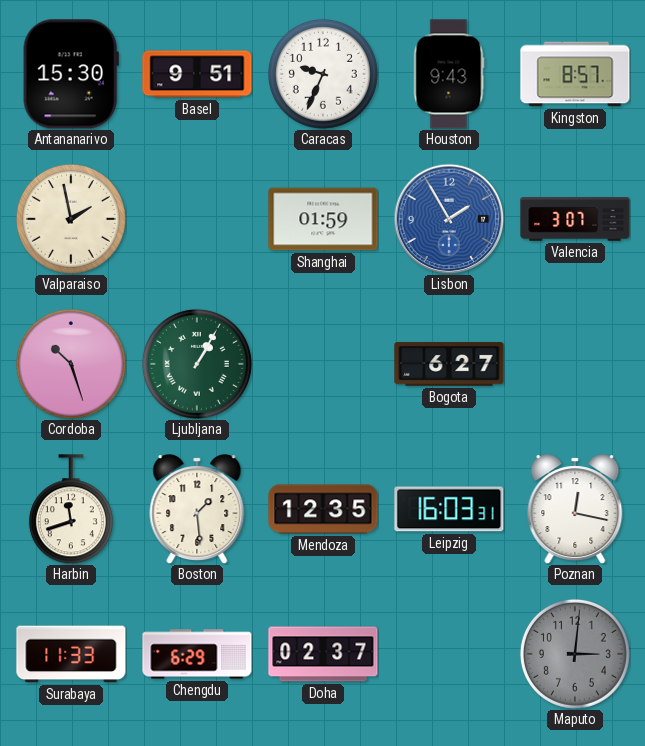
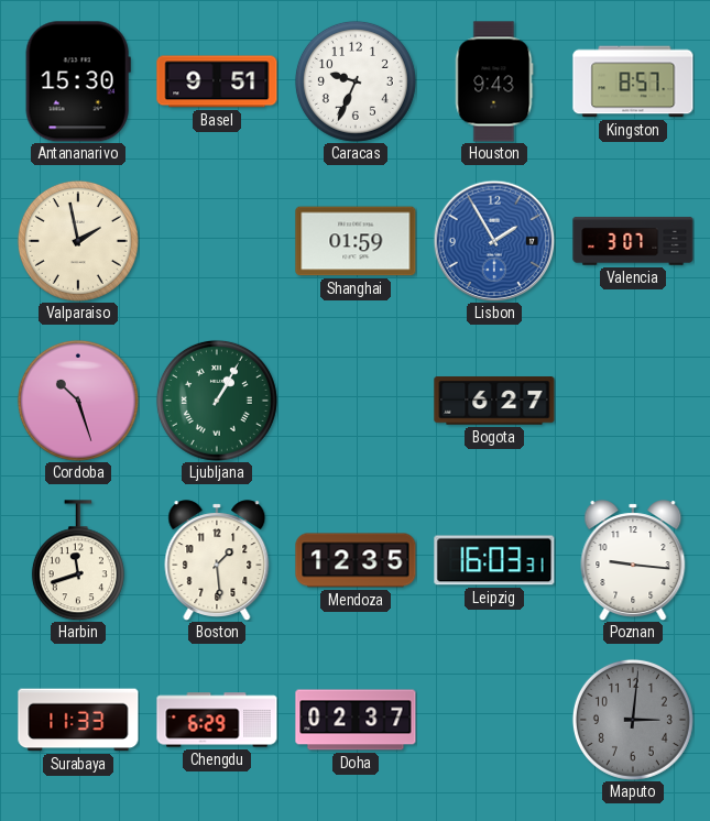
Poznan: 12:17 -> 9:16 (633, 560)
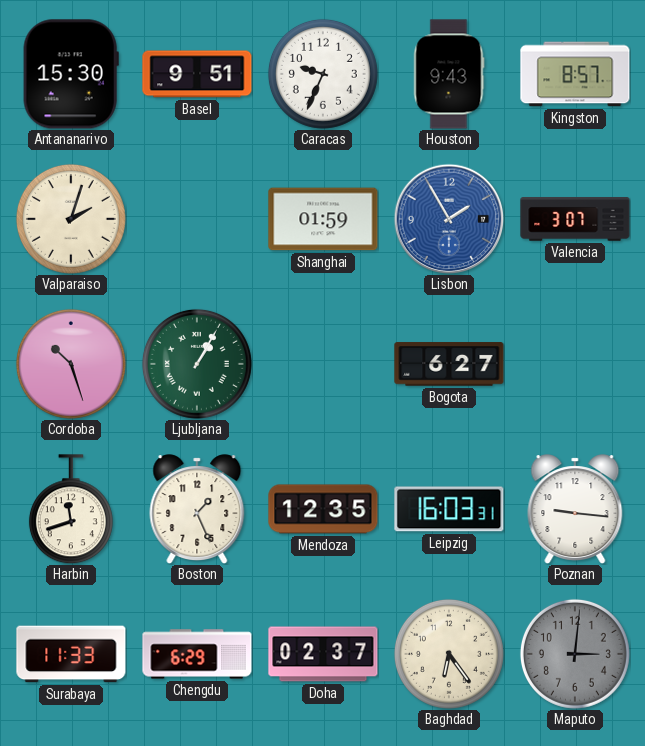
Valparaiso: 1:58 -> 2:03 (71, 219)
Boston: 1:29 -> 1:26 (197, 509)
Baghdad: none -> 6:24 (449, 654)
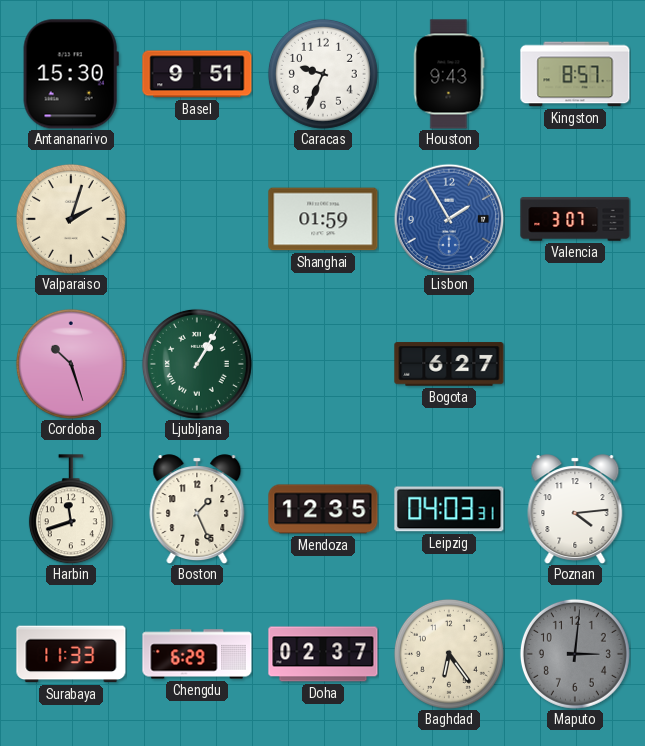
Leipzig: 16:03 -> 04:03 (449, 509)
Poznan: 9:16 -> 4:14 (575, 509)
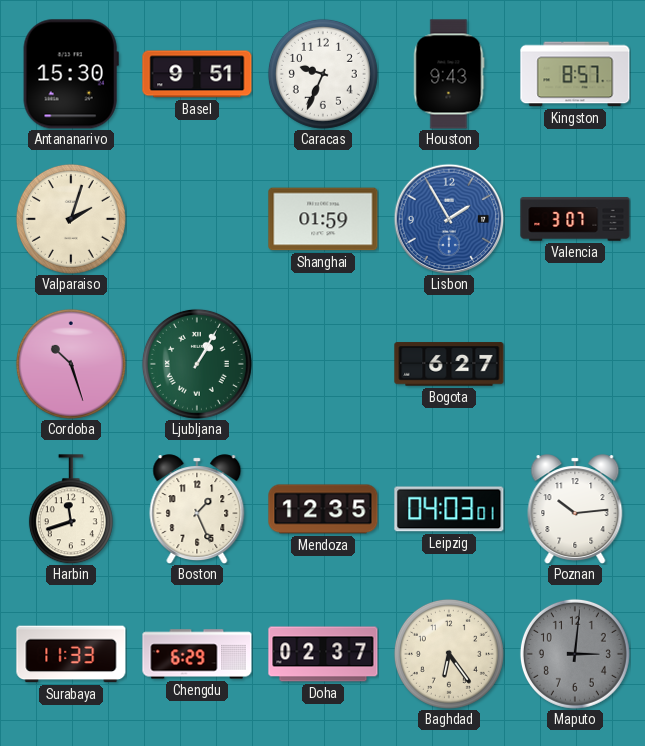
Leipzig: 04:03:31 -> 04:03:01 (449, 509)
Poznan: 4:14 -> 10:14 (575, 509)
